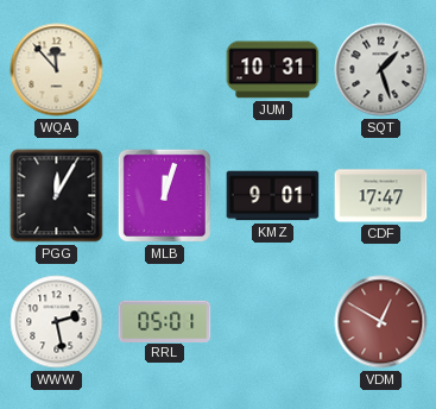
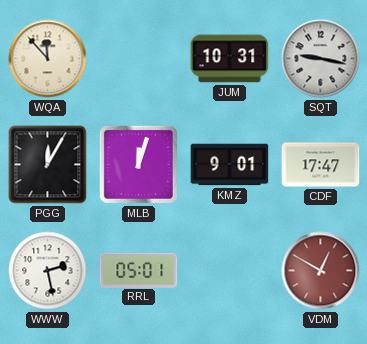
SQT: 1:27 -> 9:17 (321, 59)
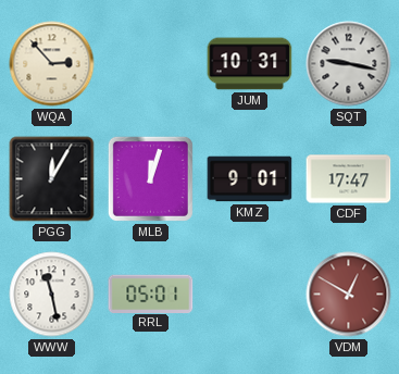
WQA: 11:53 -> 2:53 (52, 64)
WWW: 2:28 -> 11:28 (52, 295)
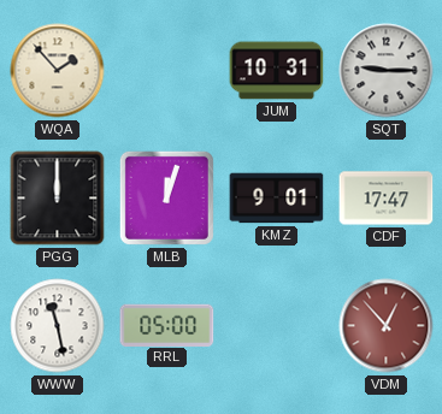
WQA: 2:53 -> 1:53 (58, 71)
SQT: 9:17 -> 9:15 (387, 71)
PGG: 12:05 -> 12:00 (58, 199)
RRL: 05:01 -> 05:00 (167, 325)
VDM: 12:50 -> 12:53 (387, 326)
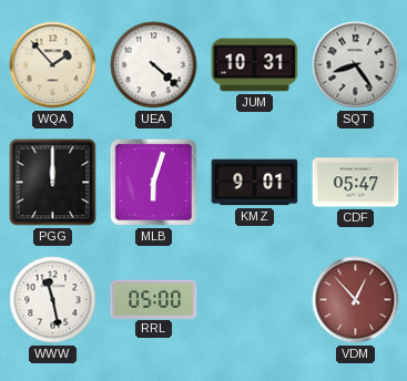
UEA: none -> 4:22 (154, 65)
SQT: 9:15 -> 8:24 (356, 65)
MLB: 12:03 -> 6:03 (153, 182)
CDF: 17:47 -> 05:47 (356, 183)
